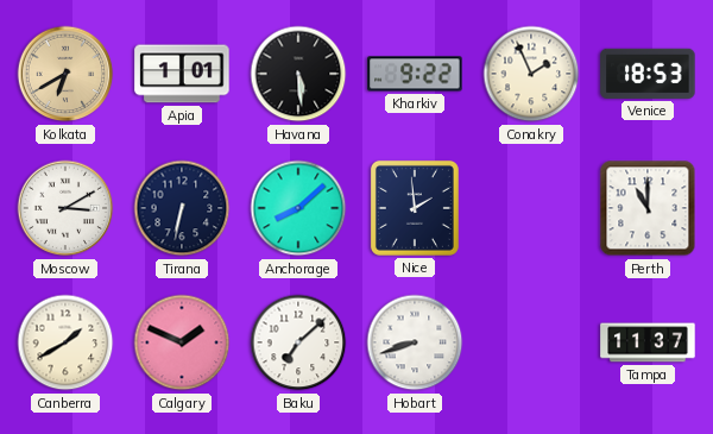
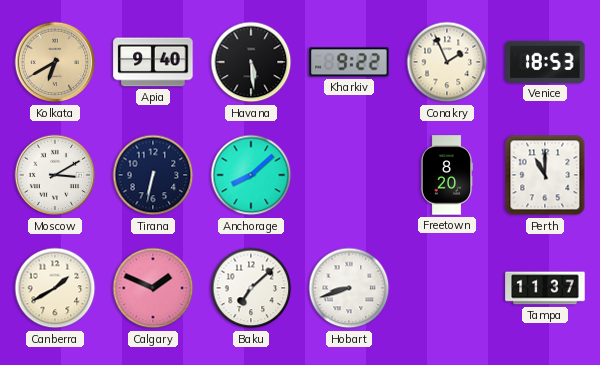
Apia: 1:01 -> 9:40 (153, 62)
Nice: 1:59 -> none (415, 208)
Freetown: none -> 8:20 (447, 175)
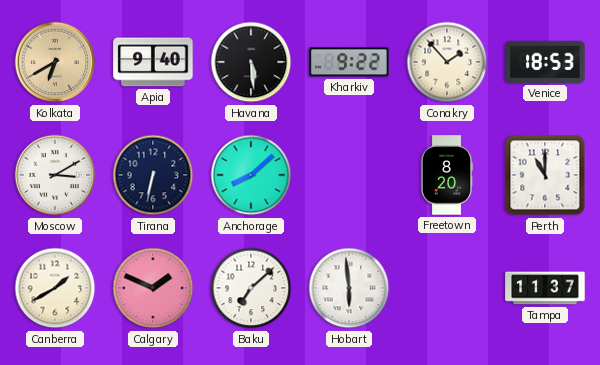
Conakry: 1:56 -> 1:53 (447, 62)
Hobart: 8:42 -> 5:59 (349, 288)
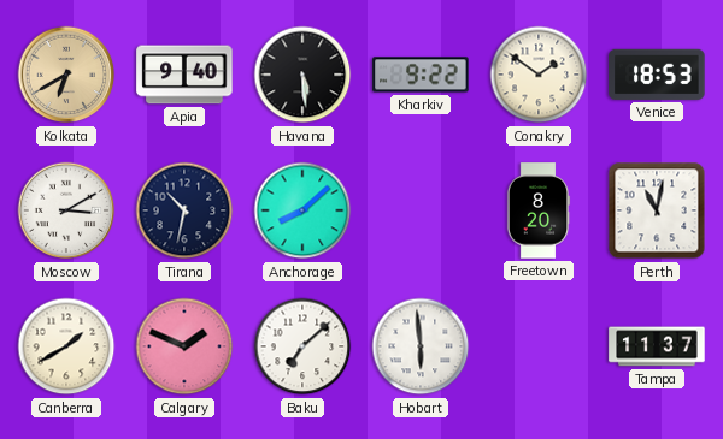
Conakry: 1:53 -> 1:51 (539, 75)
Tirana: 6:32 -> 10:32 (184, 210)
Perth: 11:00 -> 11:02 (657, 210)
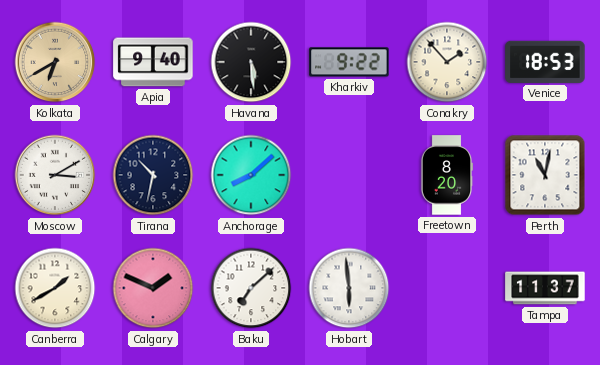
Conakry: 1:51 -> 1:53 (447, 62)
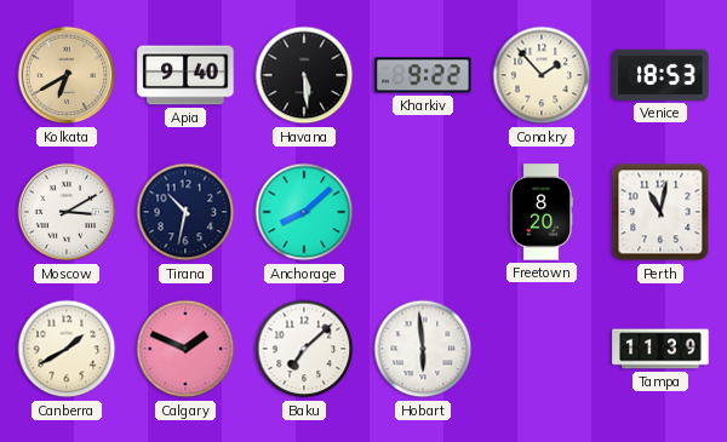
Tampa: 11:37 -> 11:39 (660, 349)
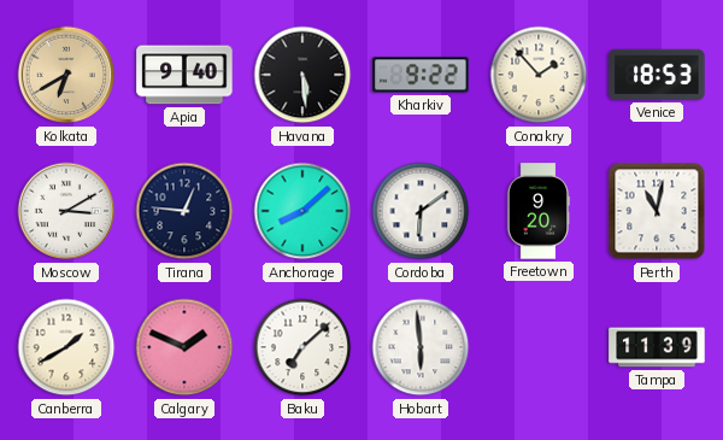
Tirana: 10:32 -> 12:46 (184, 211)
Cordoba: none -> 6:09 (421, 211)
Freetown: 8:20 -> 9:20 (539, 211)
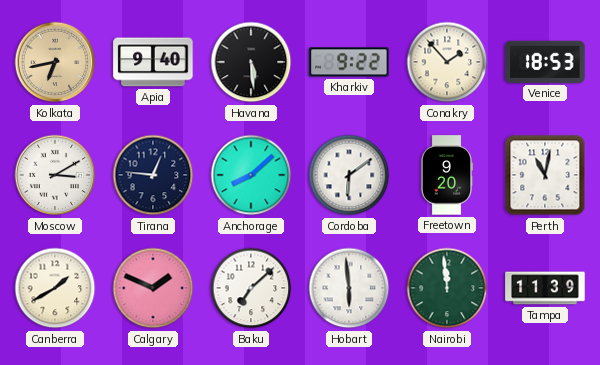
Kolkata: 6:40 -> 6:43 (55, 62)
Nairobi: none -> 11:59 (447, 288)
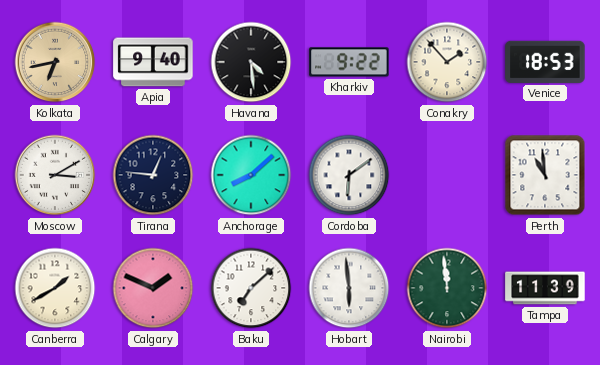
Havana: 5:29 -> 4:29 (251, 62)
Freetown: 9:20 -> none (447, 175)
Perth: 11:02 -> 10:59 (545, 175)
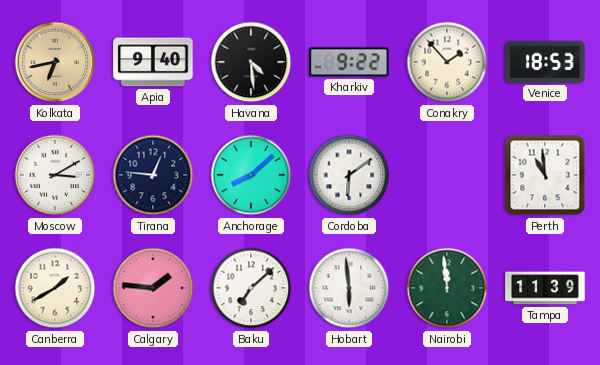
Calgary: 1:49 -> 1:46 (153, 288)
